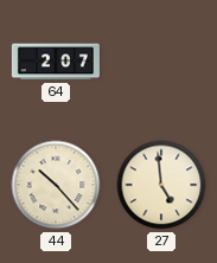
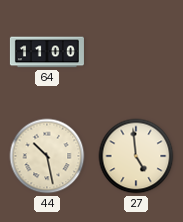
64: 2:07 -> 11:00 (47, 52)
44: 10:23 -> 10:28 (47, 156)
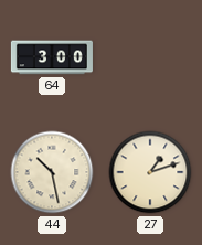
64: 11:00 -> 3:00 (52, 57)
27: 4:59 -> 1:12 (150, 172)
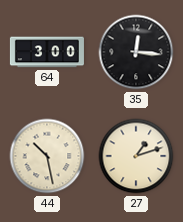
35: none -> 12:16 (136, 52)
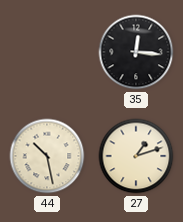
64: 3:00 -> none (47, 52)
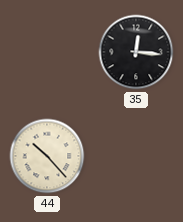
44: 10:28 -> 10:23 (47, 156)
27: 1:12 -> none (136, 156)
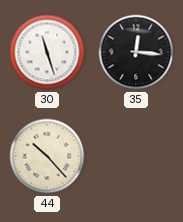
30: none -> 11:27 (47, 52)
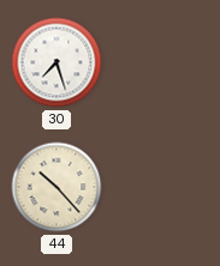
30: 11:27 -> 7:27 (57, 62)
35: 12:16 -> none (136, 52)
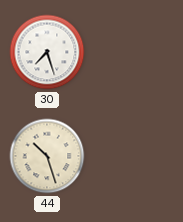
44: 10:23 -> 10:27 (47, 156)
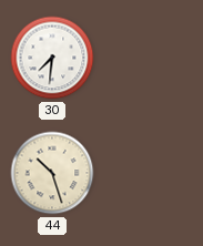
30: 7:27 -> 7:31 (52, 58)
